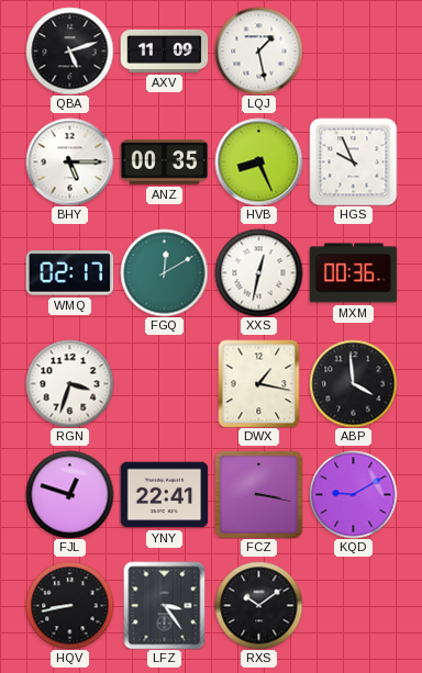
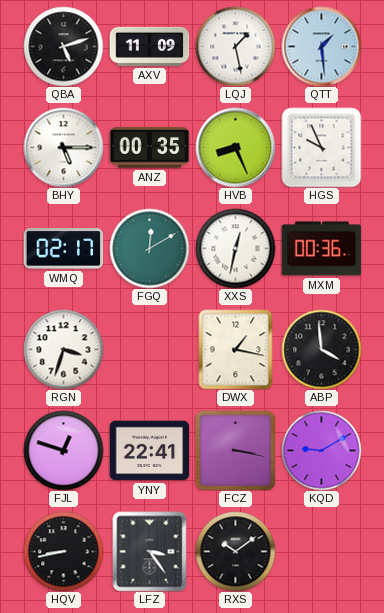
QTT: none -> 1:29 (321, 46)
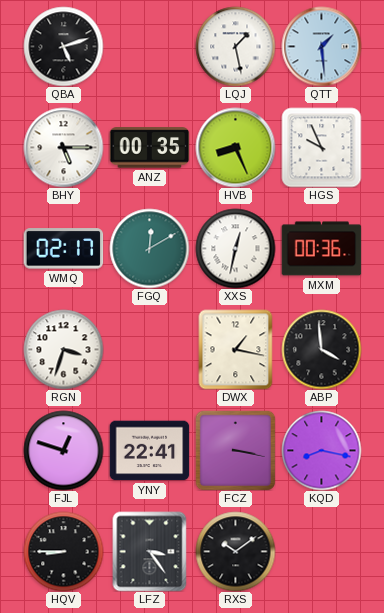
AXV: 11:09 -> none (149, 46)
KQD: 9:10 -> 8:17 (321, 450)
HQV: 8:43 -> 8:45 (63, 551)
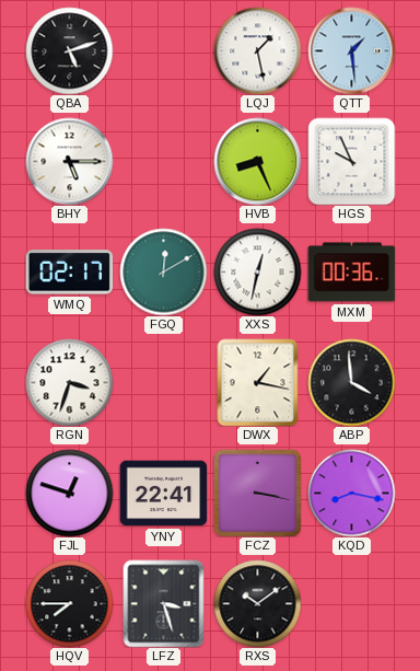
ANZ: 00:35 -> none (149, 148)
HQV: 8:45 -> 7:45 (69, 603)
LFZ: 3:24 -> 3:27 (164, 603)
